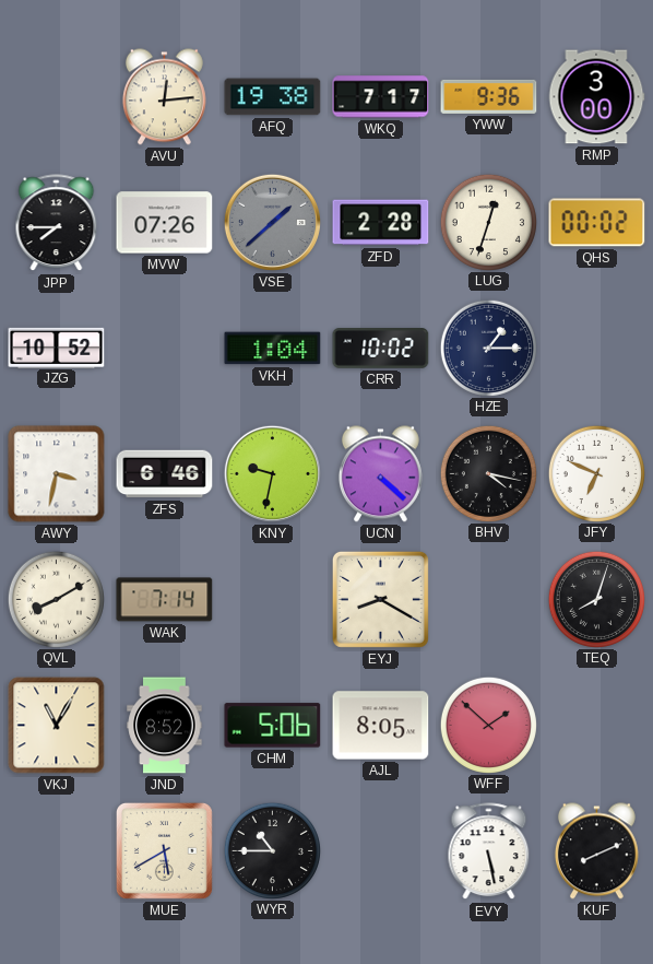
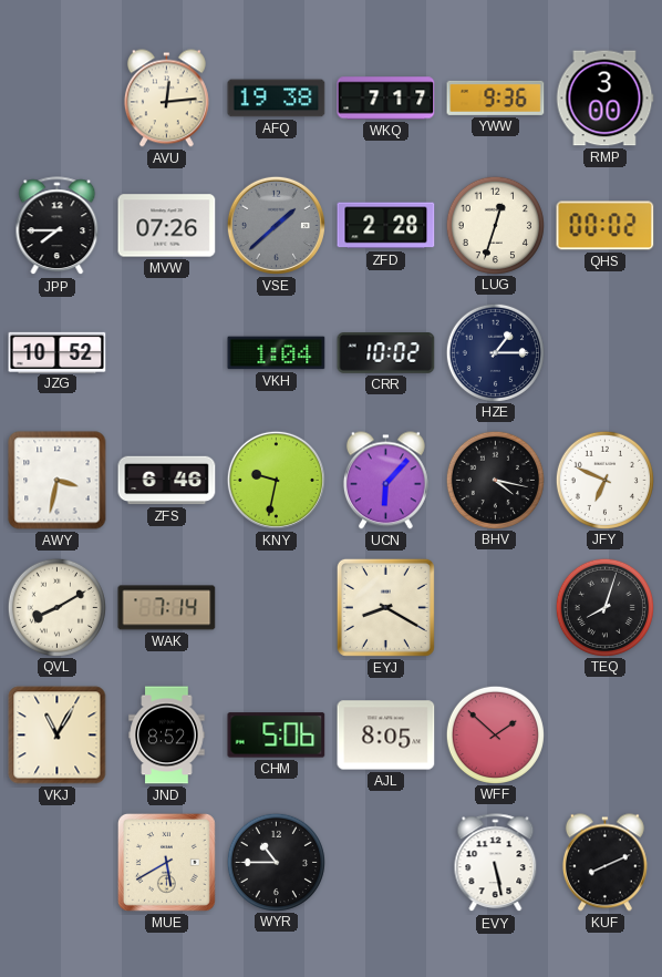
UCN: 4:22 -> 6:07 (385, 481)
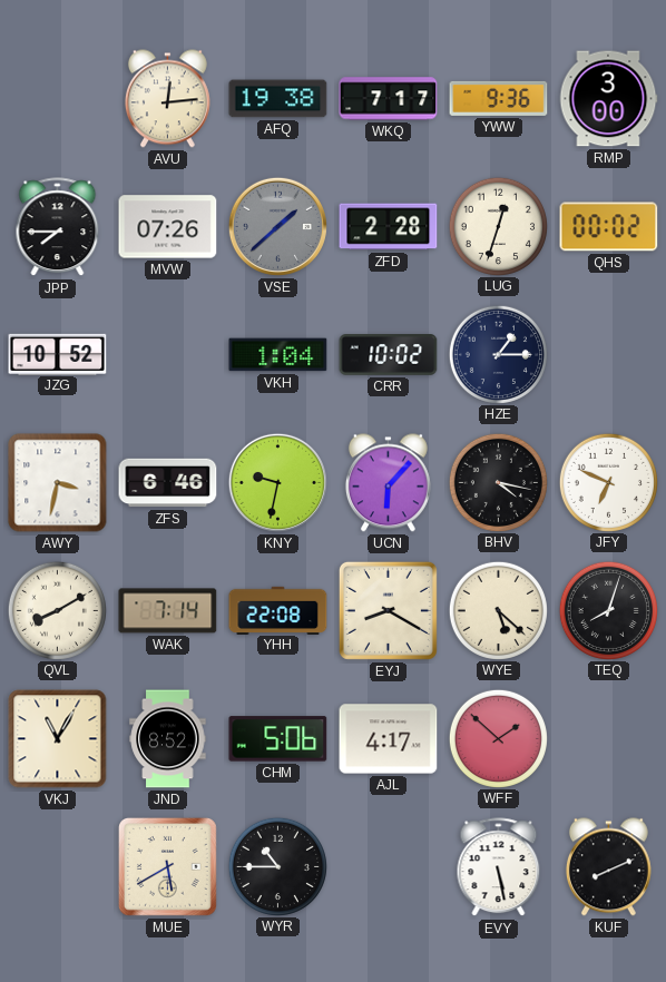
YHH: none -> 22:08 (278, 610)
WYE: none -> 5:22 (498, 610)
AJL: 8:05 -> 4:17 (389, 739)
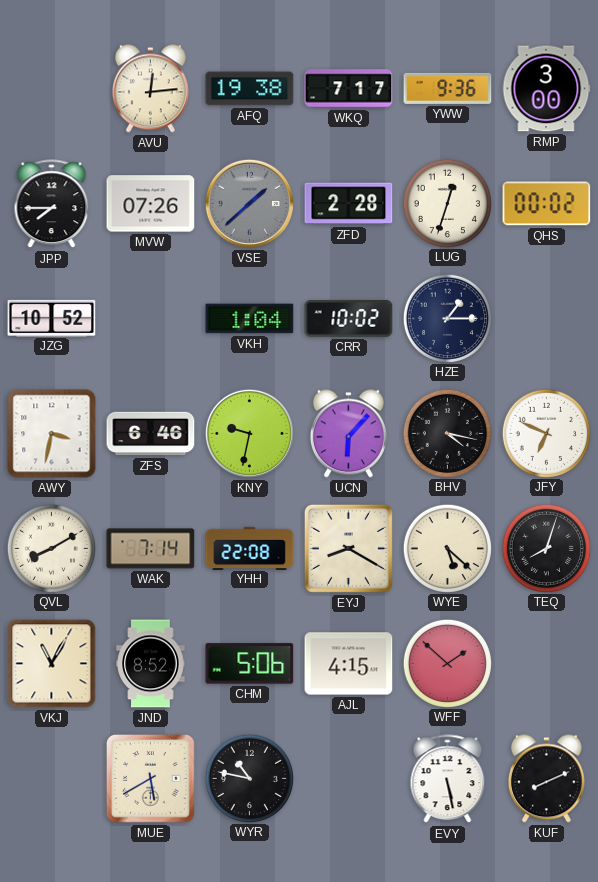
AJL: 4:17 -> 4:15 (349, 664)
WYR: 10:45 -> 10:47 (249, 778)
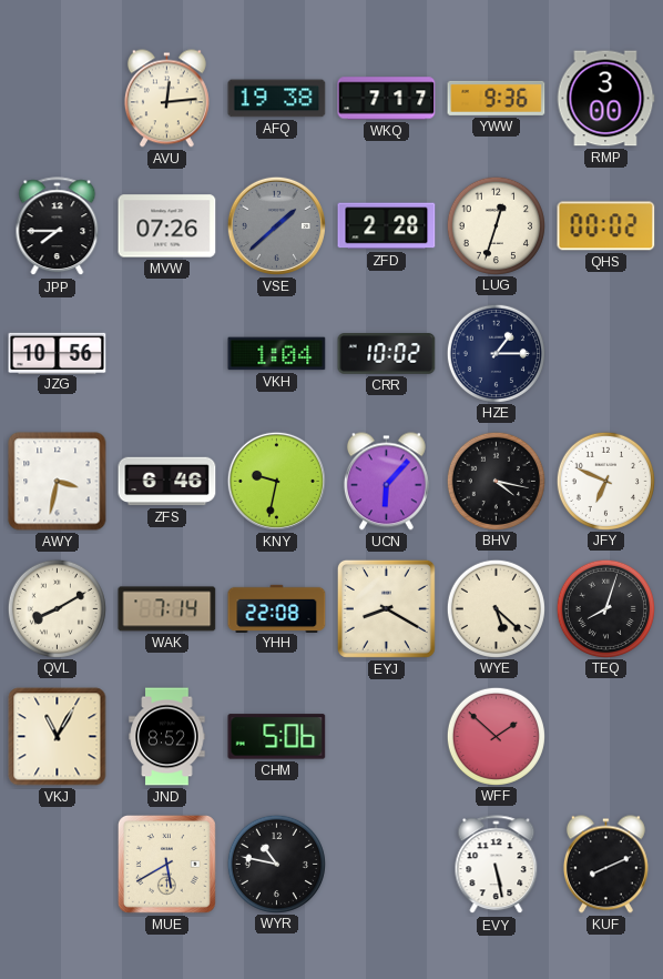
JZG: 10:52 -> 10:56 (58, 353)
AJL: 4:15 -> none (349, 664)
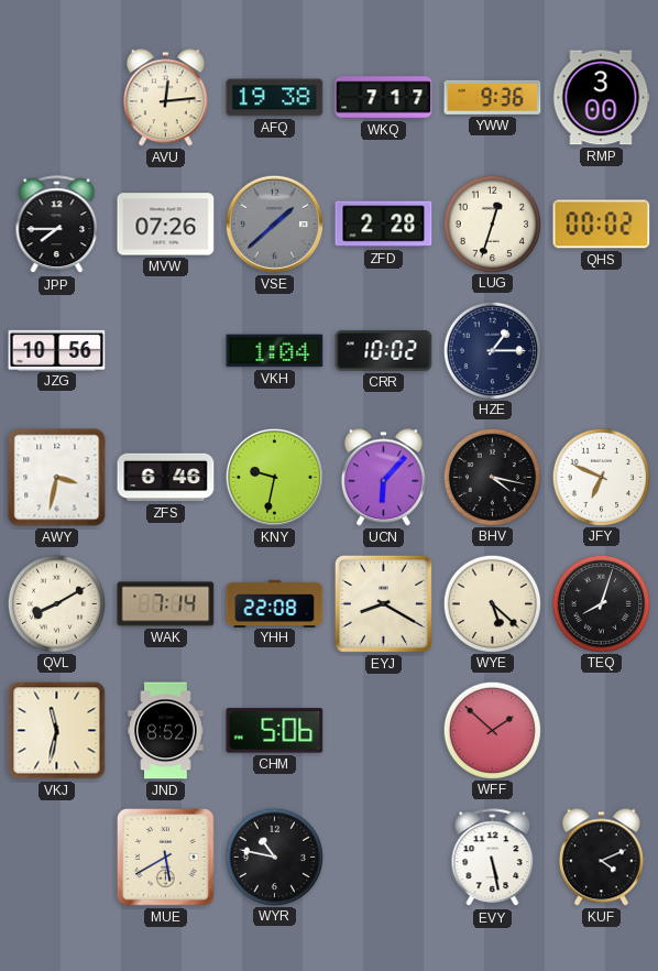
VKJ: 11:05 -> 11:32 (57, 731)
KUF: 8:11 -> 4:11 (601, 858)
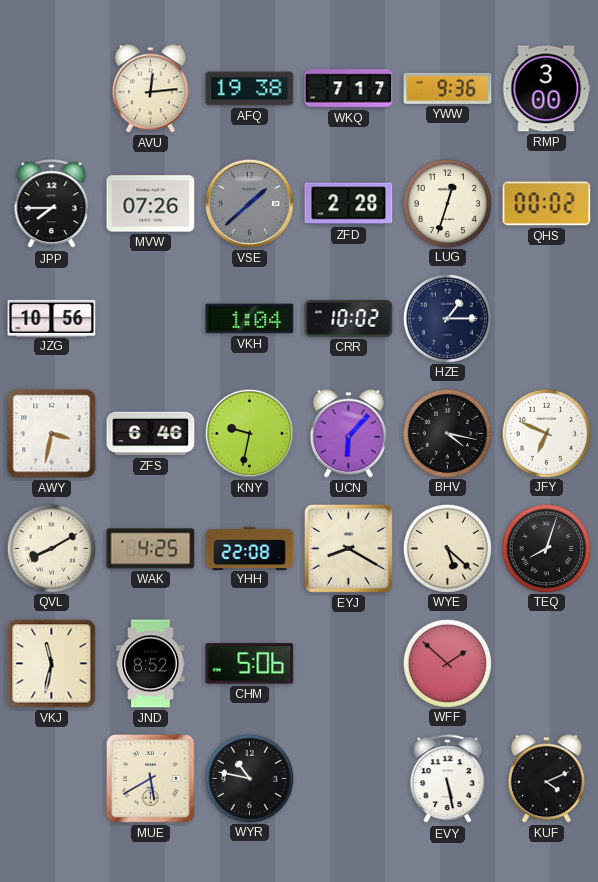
WAK: 7:14 -> 4:25 (151, 549)
